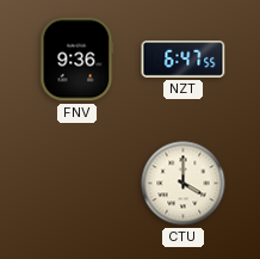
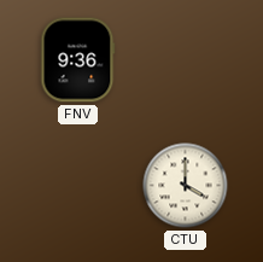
NZT: 6:47 -> none (184, 58)
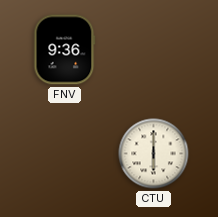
CTU: 4:00 -> 6:00 (154, 154)
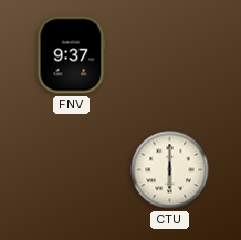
FNV: 9:36 -> 9:37 (72, 55)
